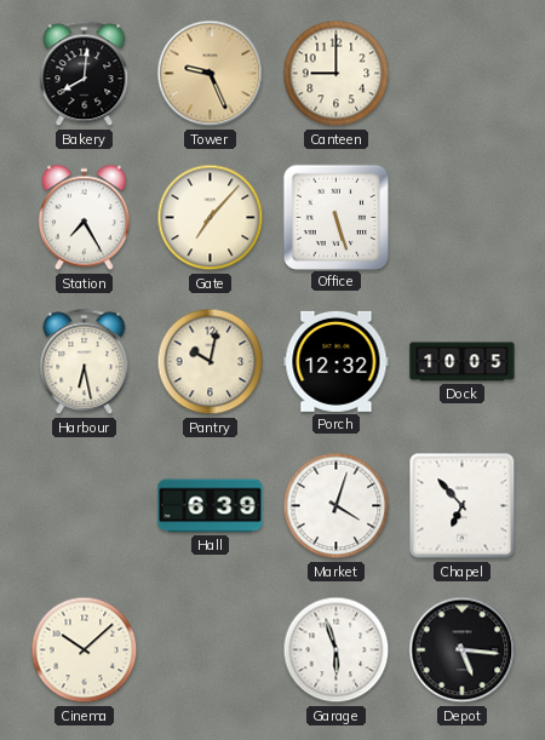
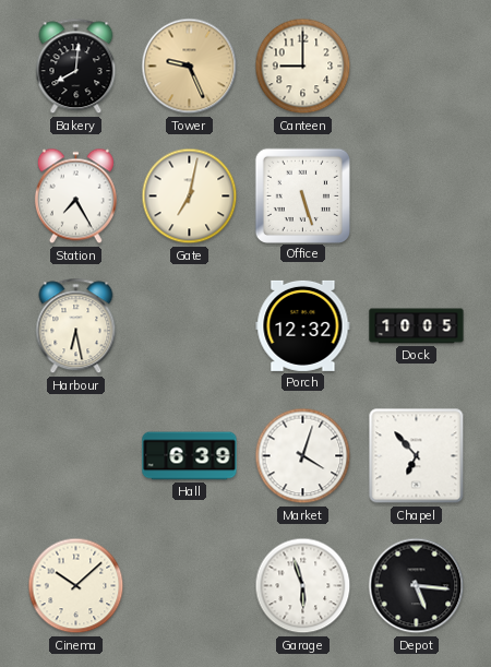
Gate: 7:07 -> 7:02 (190, 196)
Pantry: 10:02 -> none (211, 362)
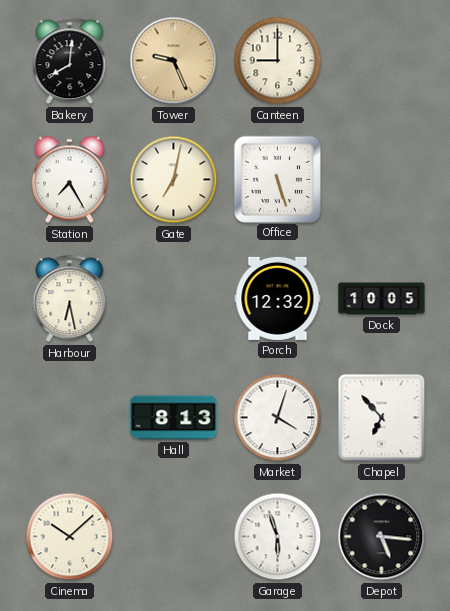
Hall: 6:39 -> 8:13 (174, 418)
